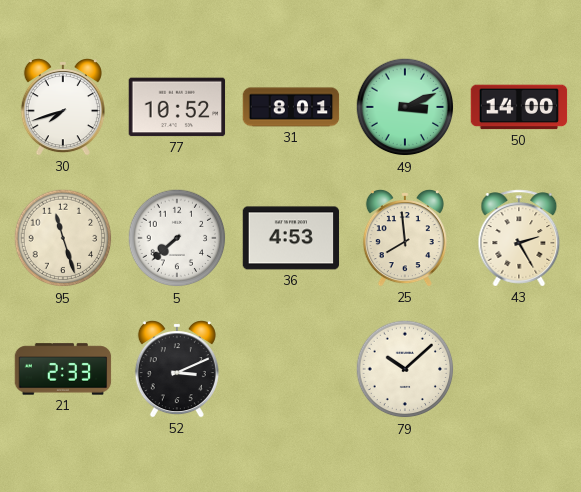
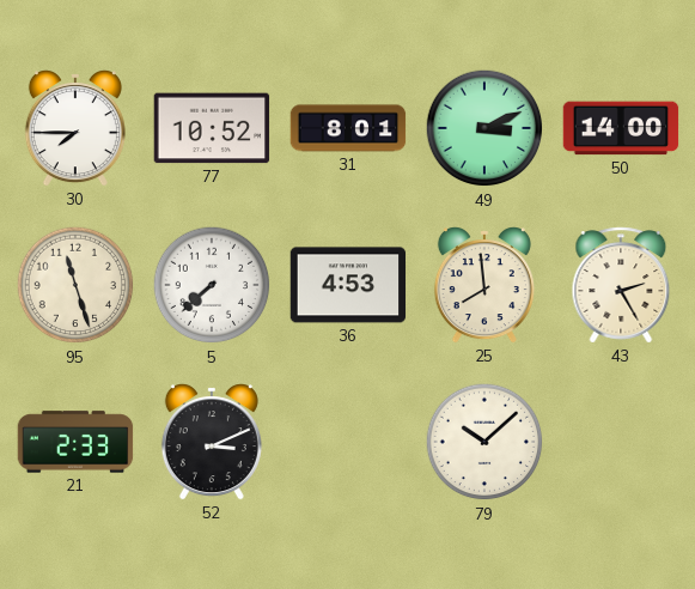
30: 7:42 -> 7:45 (75, 128)
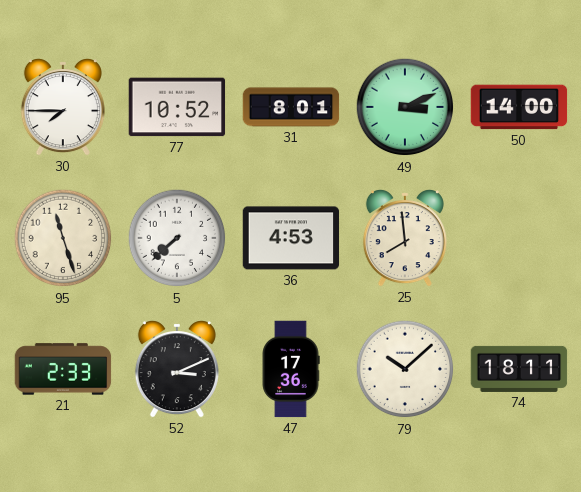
43: 2:25 -> none (621, 285)
47: none -> 17:36 (291, 369)
74: none -> 18:11 (519, 369)
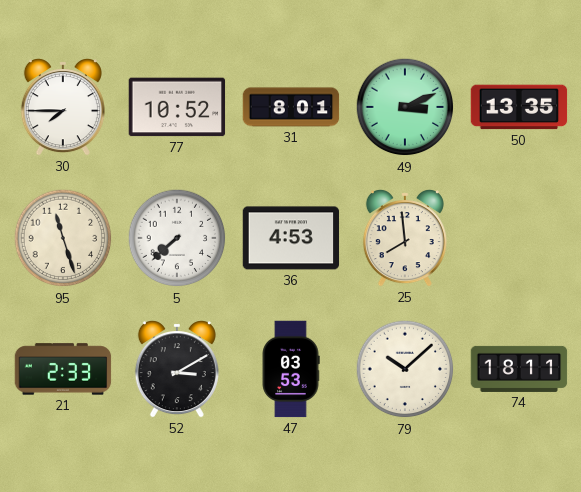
50: 14:00 -> 13:35 (519, 107)
52: 3:11 -> 3:10 (177, 369)
47: 17:36 -> 03:53 (291, 369)
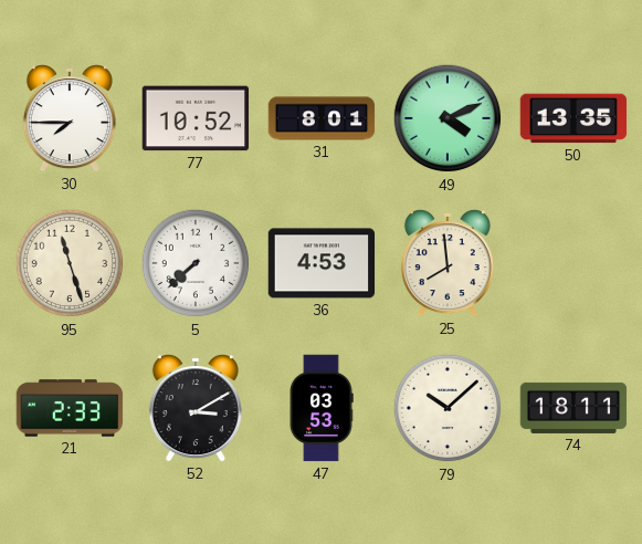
49: 3:11 -> 4:11 (448, 118)
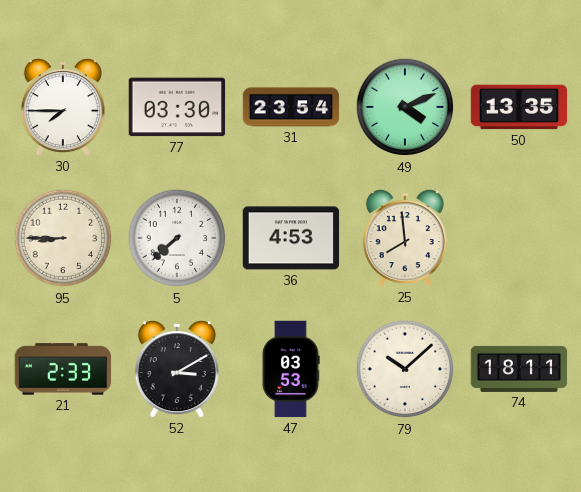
77: 10:52 -> 03:30 (177, 107)
31: 8:01 -> 23:54 (291, 107)
95: 11:27 -> 8:45 (63, 238)
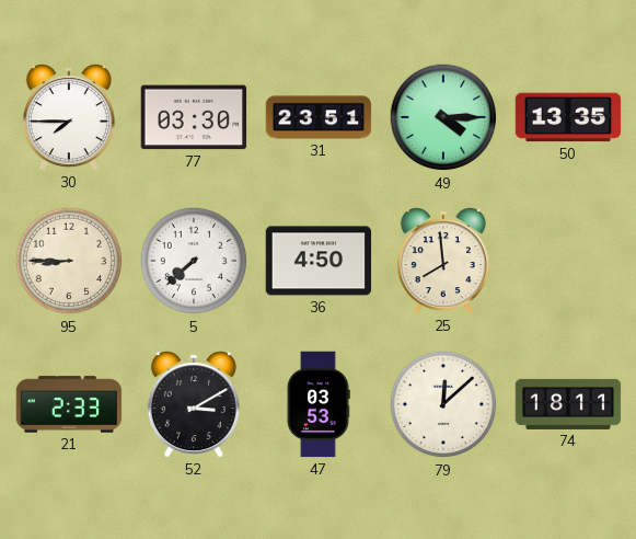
31: 23:54 -> 23:51 (319, 117)
49: 4:11 -> 4:15 (443, 117)
36: 4:53 -> 4:50 (319, 261)
79: 10:08 -> 12:08 (443, 404)
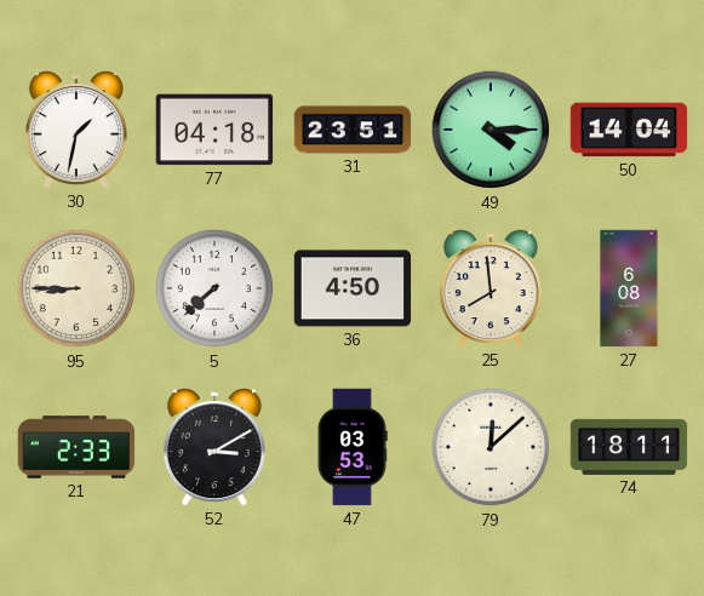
30: 7:45 -> 1:32 (76, 130)
77: 03:30 -> 04:18 (214, 130)
50: 13:35 -> 14:04 (629, 130)
27: none -> 6:08 (629, 288)
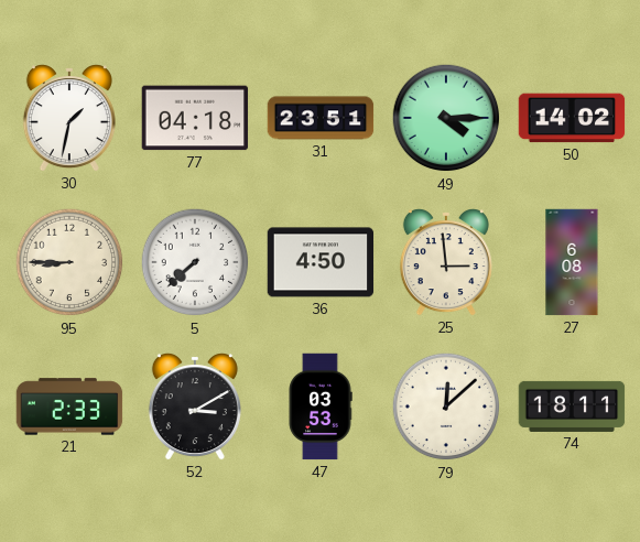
50: 14:04 -> 14:02 (572, 118)
25: 7:59 -> 2:59 (446, 262)
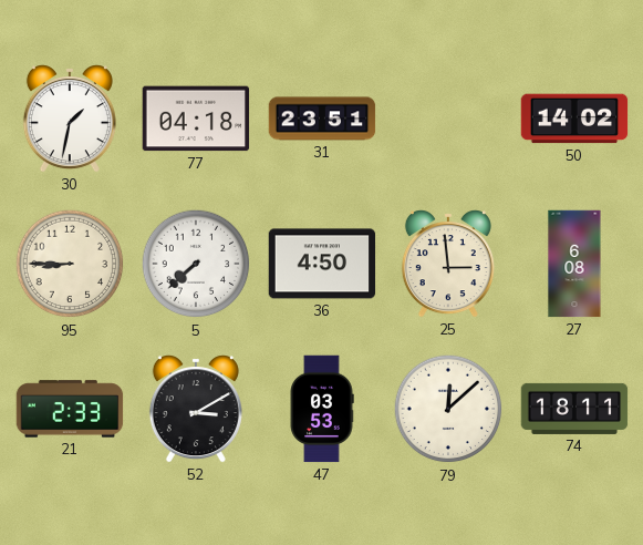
49: 4:15 -> none (446, 118)
